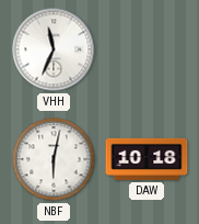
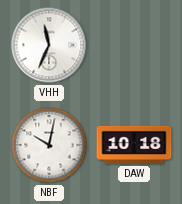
NBF: 6:02 -> 10:02 (49, 145)
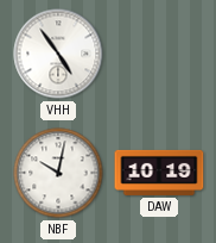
VHH: 11:34 -> 4:54 (58, 54)
DAW: 10:18 -> 10:19 (159, 173)
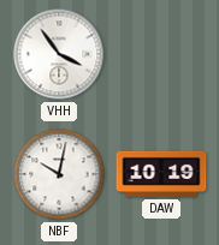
VHH: 4:54 -> 3:54 (59, 54)
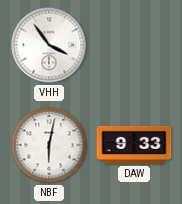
NBF: 10:02 -> 6:02 (49, 145)
DAW: 10:19 -> 9:33 (134, 145)
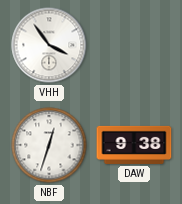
NBF: 6:02 -> 12:33 (49, 145)
DAW: 9:33 -> 9:38 (134, 145)
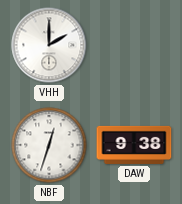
VHH: 3:54 -> 2:00 (49, 45)
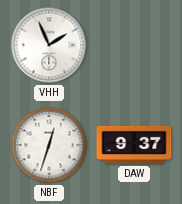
VHH: 2:00 -> 1:56 (49, 45)
DAW: 9:38 -> 9:37 (134, 145)
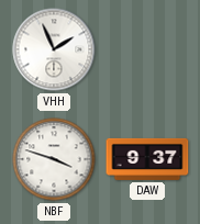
NBF: 12:33 -> 3:48 (54, 159)
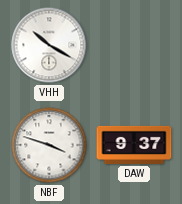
VHH: 1:56 -> 10:20 (49, 45)
